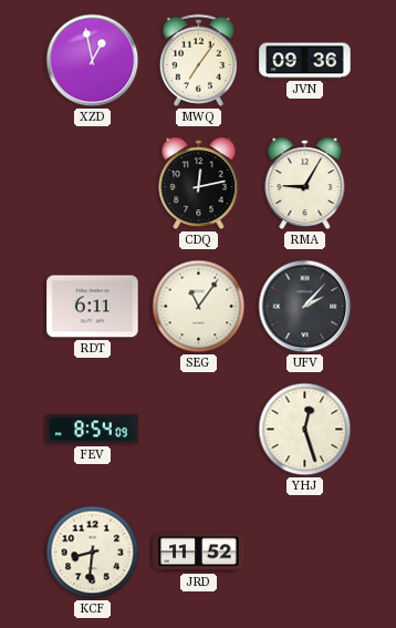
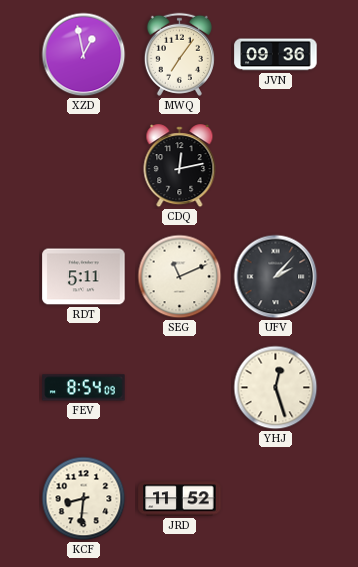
RMA: 9:05 -> none (305, 184)
RDT: 6:11 -> 5:11 (84, 277)
SEG: 11:06 -> 11:11 (180, 277)
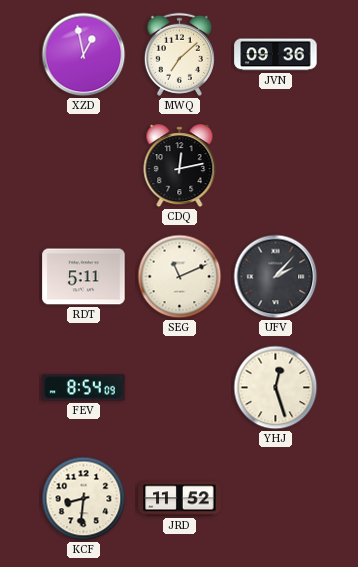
MWQ: 7:06 -> 7:08 (179, 54)
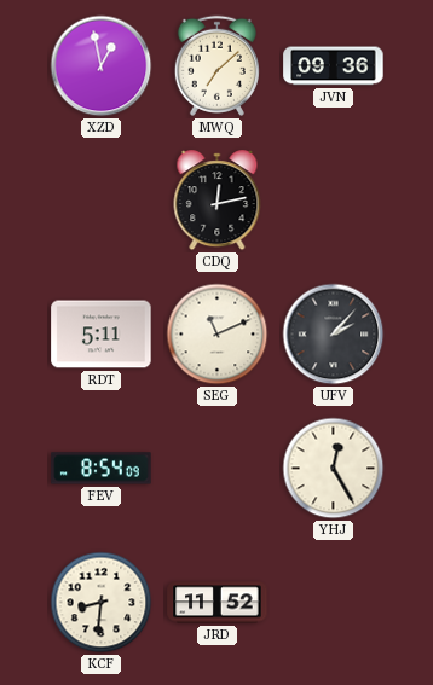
YHJ: 12:27 -> 12:25 (334, 469)
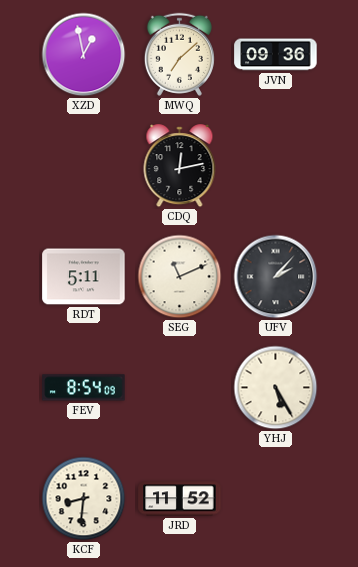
YHJ: 12:25 -> 5:25 (276, 388)
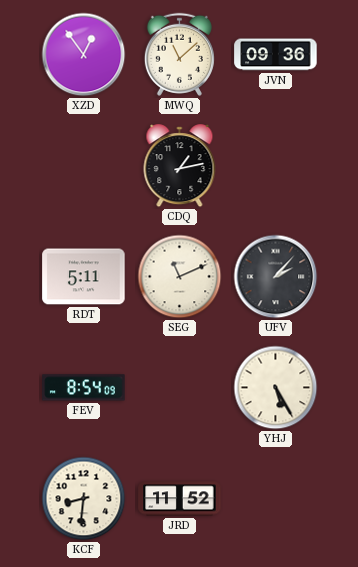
XZD: 12:58 -> 12:54 (84, 55)
MWQ: 7:08 -> 11:08 (179, 54)
CDQ: 12:13 -> 1:13 (180, 166)
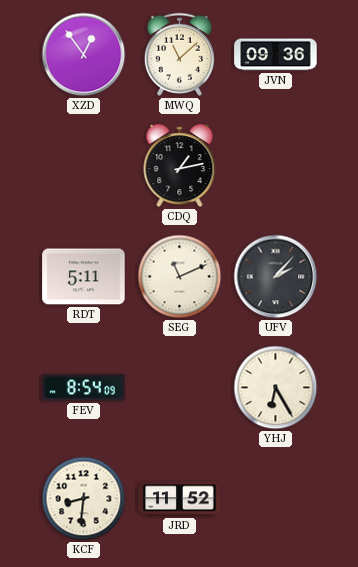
YHJ: 5:25 -> 6:25 (276, 388)
